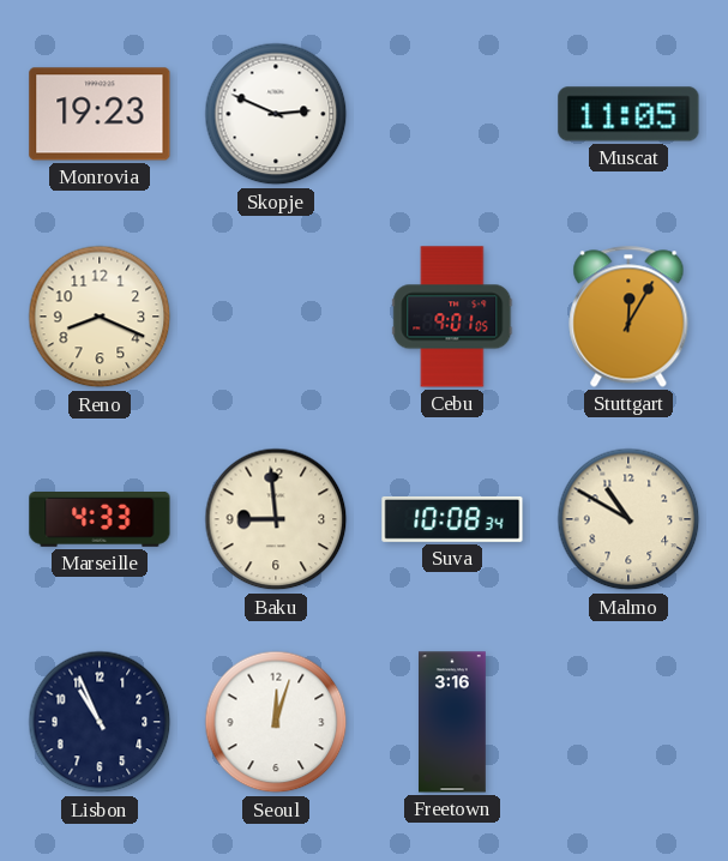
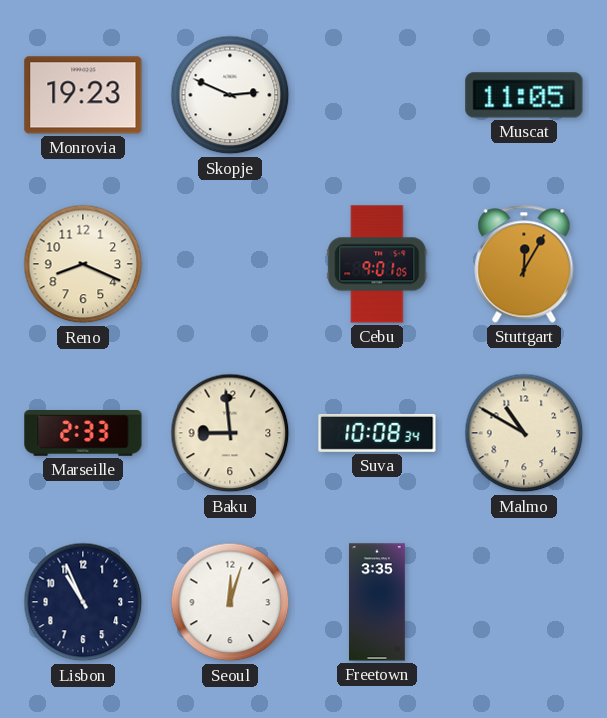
Marseille: 4:33 -> 2:33 (83, 434)
Freetown: 3:16 -> 3:35 (378, 602)
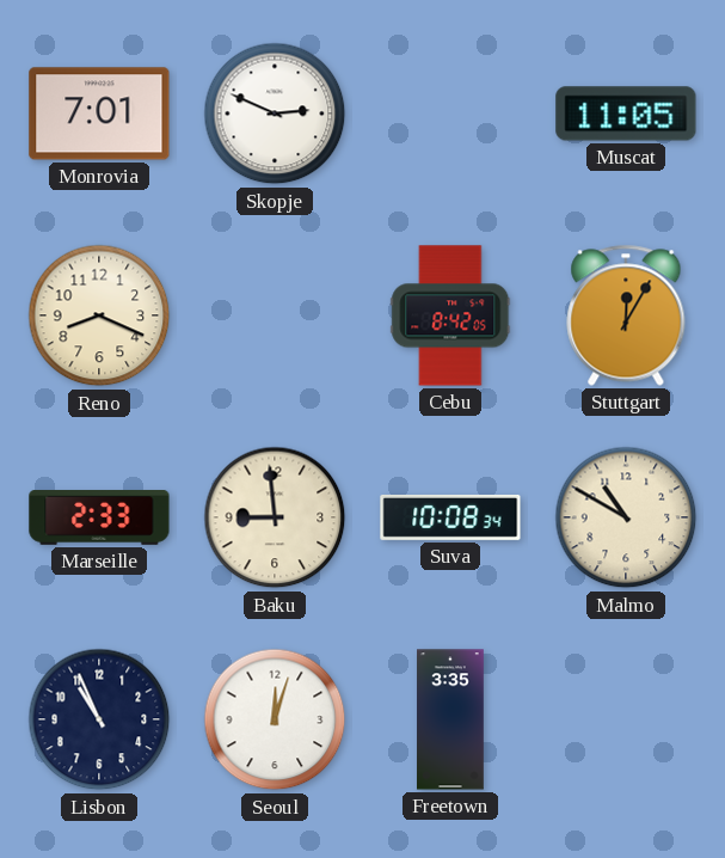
Monrovia: 19:23 -> 7:01 (99, 114)
Cebu: 9:01 -> 8:42 (450, 315)
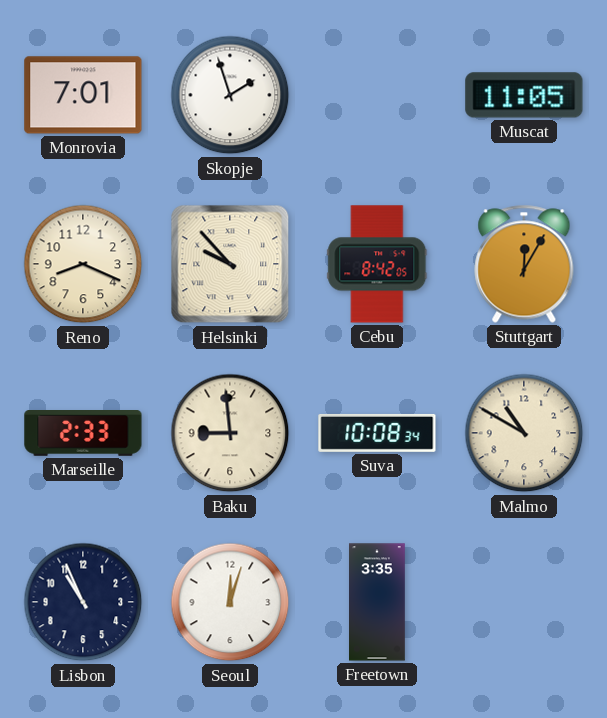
Skopje: 2:49 -> 1:57 (230, 95)
Helsinki: none -> 9:53 (230, 264)
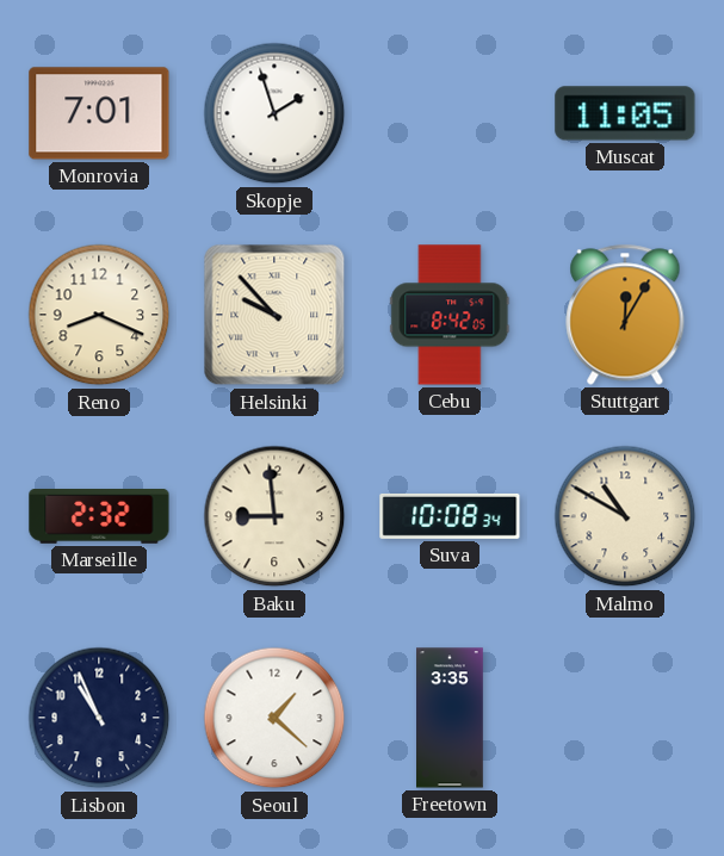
Marseille: 2:33 -> 2:32 (99, 517)
Seoul: 12:03 -> 1:22 (274, 718)
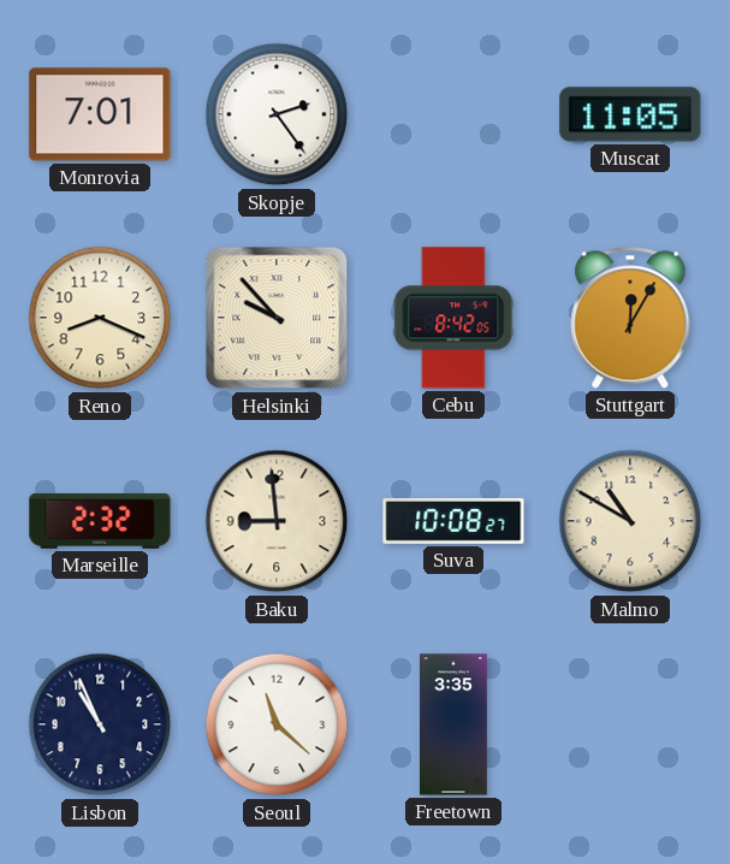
Skopje: 1:57 -> 2:24 (277, 114)
Suva: 10:08:34 -> 10:08:27 (453, 521)
Seoul: 1:22 -> 11:22 (277, 724)
